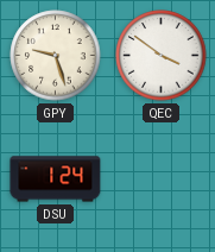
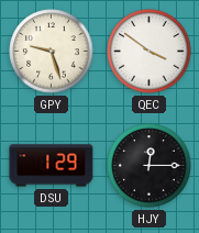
DSU: 1:24 -> 1:29 (52, 166)
HJY: none -> 12:15 (150, 166)
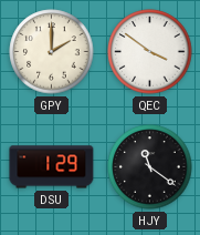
GPY: 9:27 -> 2:00 (52, 52)
HJY: 12:15 -> 11:21 (150, 167)
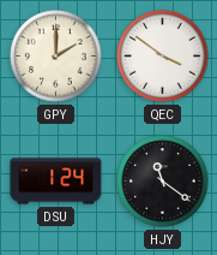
DSU: 1:29 -> 1:24 (56, 182)
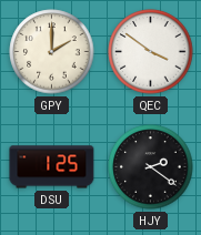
DSU: 1:24 -> 1:25 (52, 167)
HJY: 11:21 -> 2:21 (151, 167)
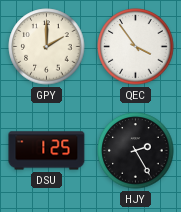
QEC: 3:51 -> 3:54 (136, 47)
HJY: 2:21 -> 2:25 (136, 151)
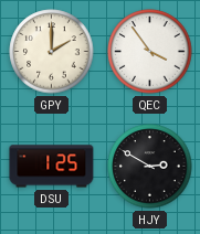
HJY: 2:25 -> 2:50 (150, 167)
